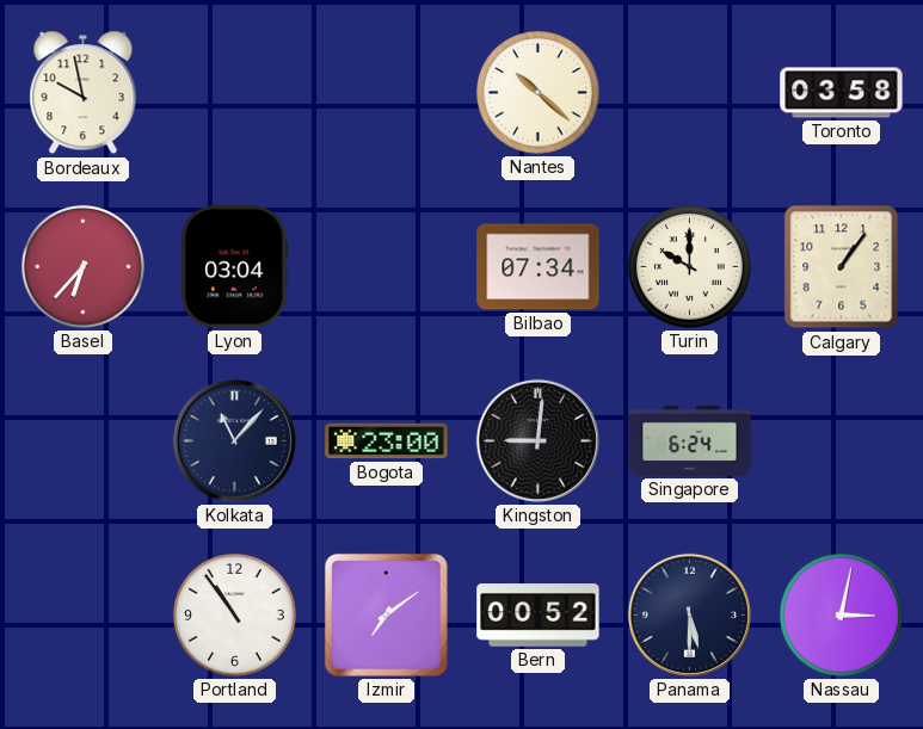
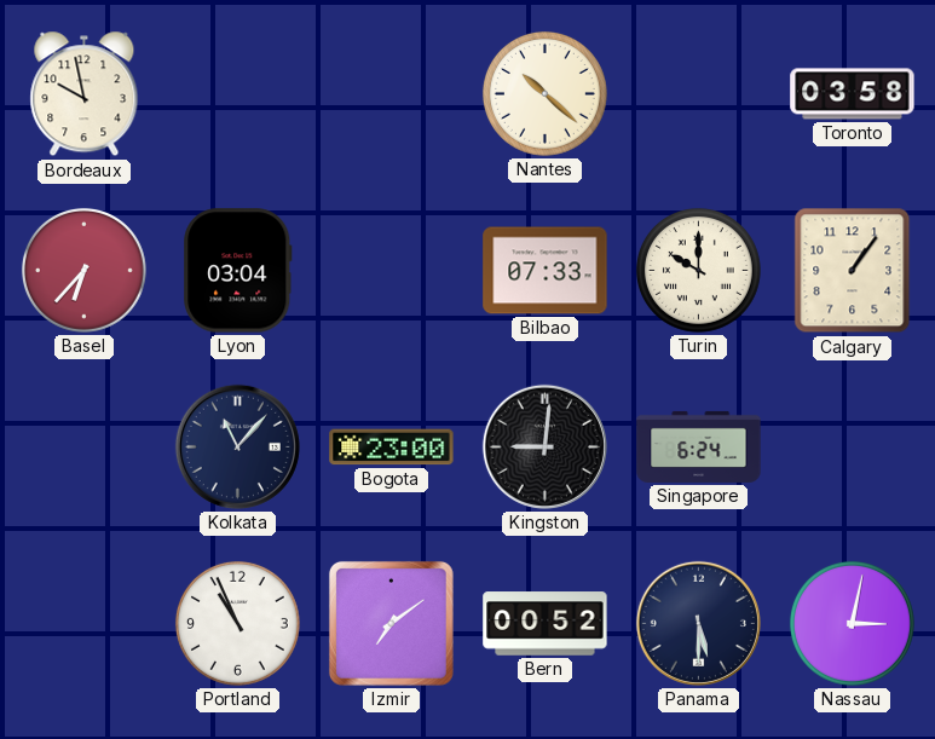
Bilbao: 07:34 -> 07:33 (546, 271)
Portland: 10:54 -> 10:56 (237, 623)
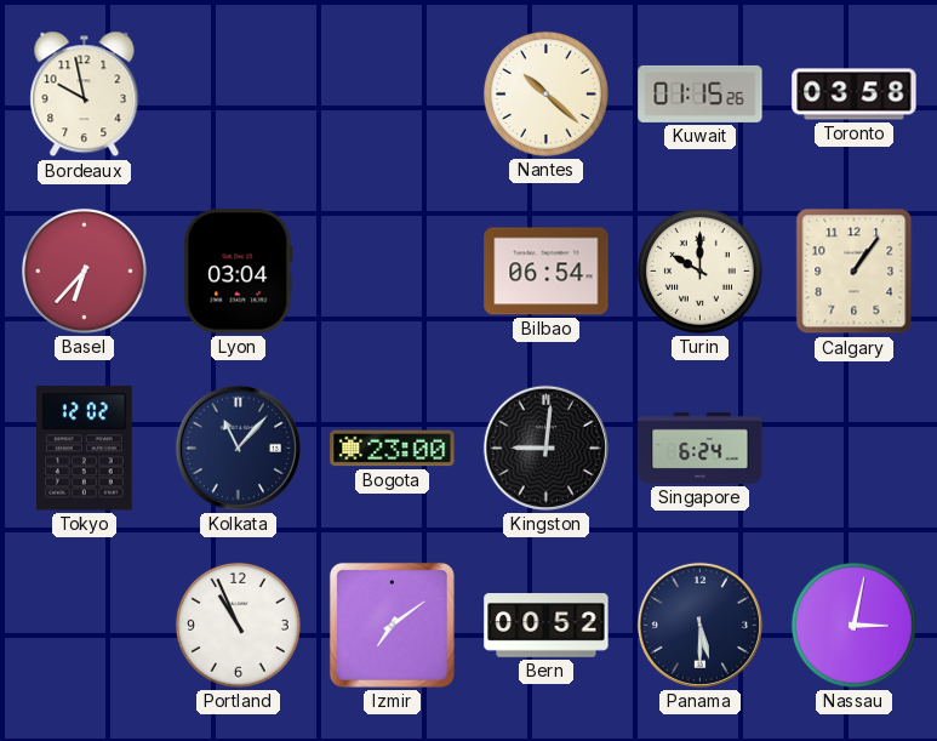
Kuwait: none -> 01:15 (701, 93)
Bilbao: 07:33 -> 06:54 (547, 272)
Tokyo: none -> 12:02 (84, 449)
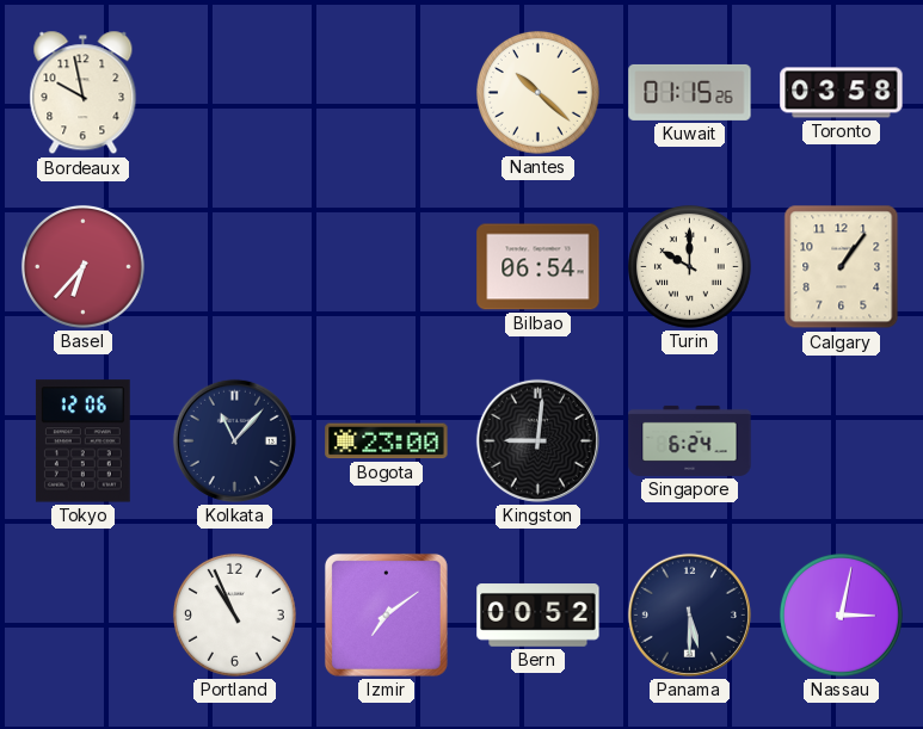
Lyon: 03:04 -> none (239, 272)
Tokyo: 12:02 -> 12:06 (82, 441)
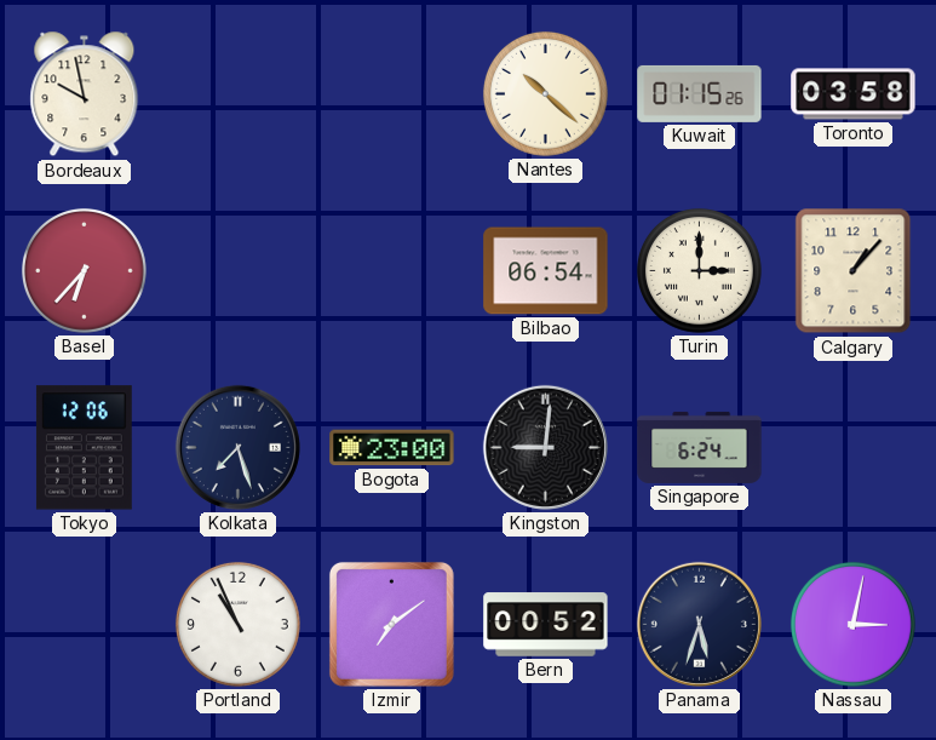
Turin: 10:00 -> 3:00 (699, 270)
Calgary: 1:06 -> 1:07 (854, 271)
Kolkata: 11:07 -> 7:27 (237, 447)
Panama: 5:30 -> 5:33 (699, 624)
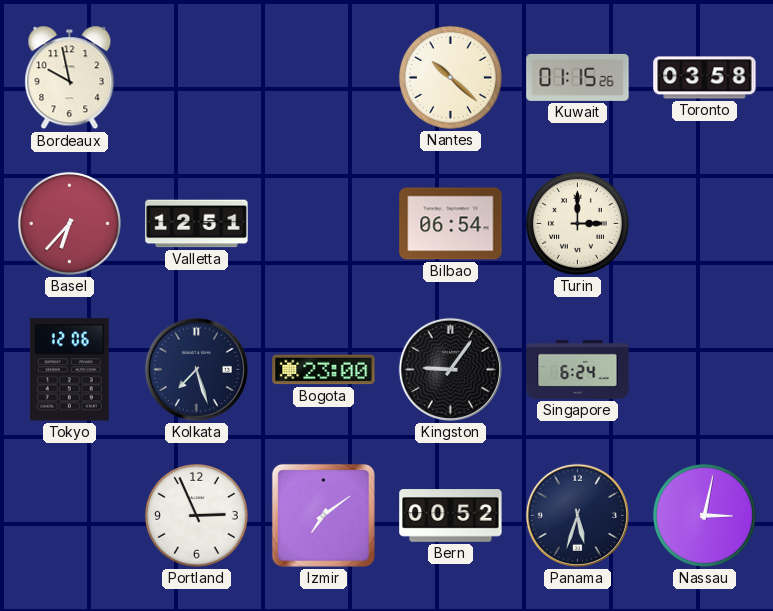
Valletta: none -> 12:51 (197, 224)
Calgary: 1:07 -> none (854, 271)
Kingston: 9:01 -> 9:06 (450, 369)
Portland: 10:56 -> 2:56 (196, 515)
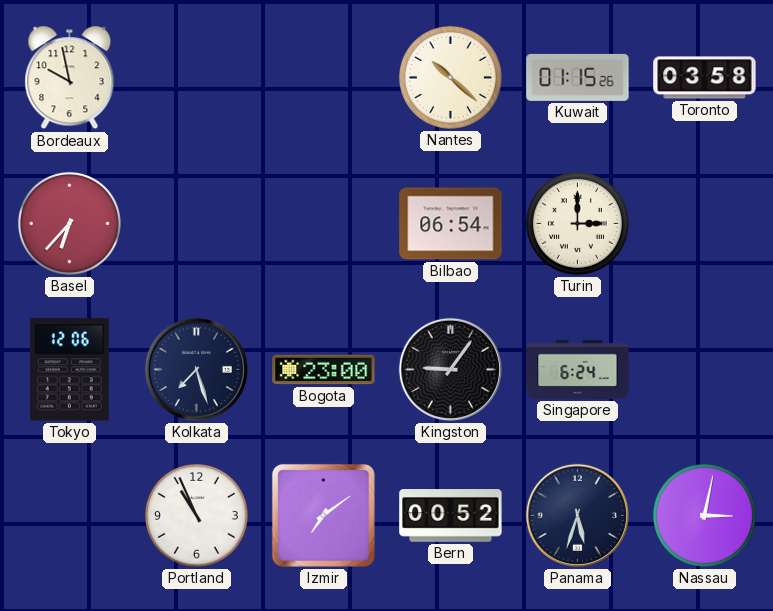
Valletta: 12:51 -> none (197, 224)
Portland: 2:56 -> 10:56 (196, 515)
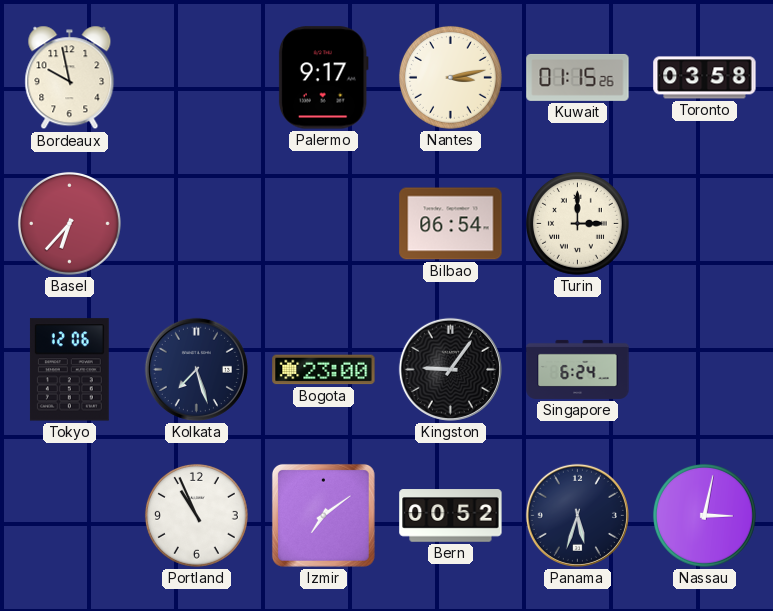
Palermo: none -> 9:17 (323, 78)
Nantes: 10:22 -> 3:13 (450, 77)
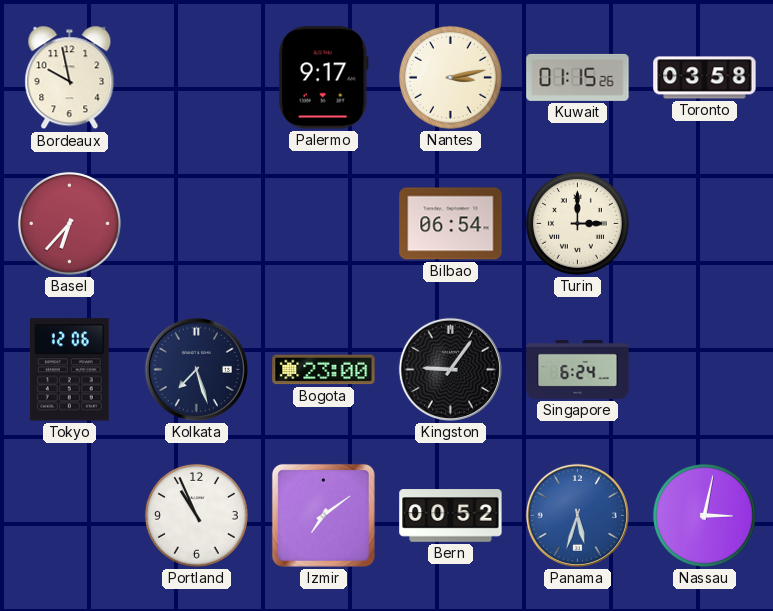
Panama dial: navy -> blue (577, 515)
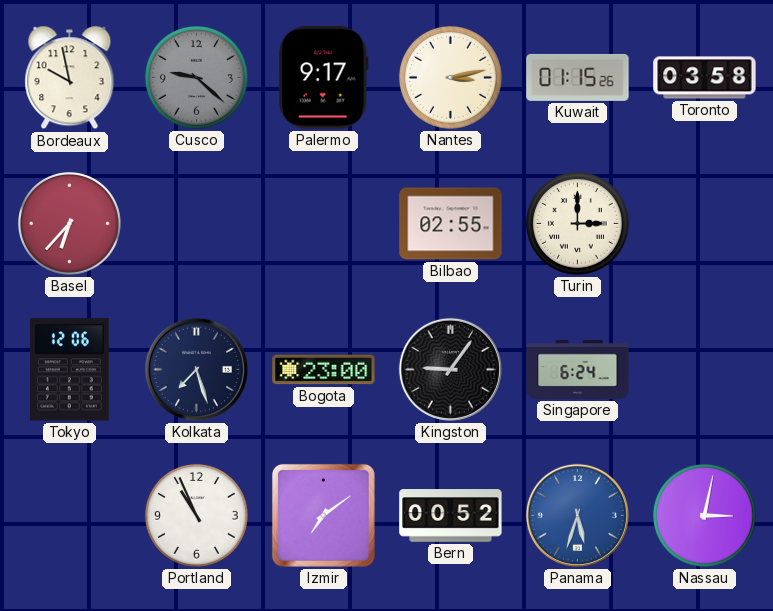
Cusco: none -> 9:22 (196, 77)
Bilbao: 06:54 -> 02:55 (451, 224)
